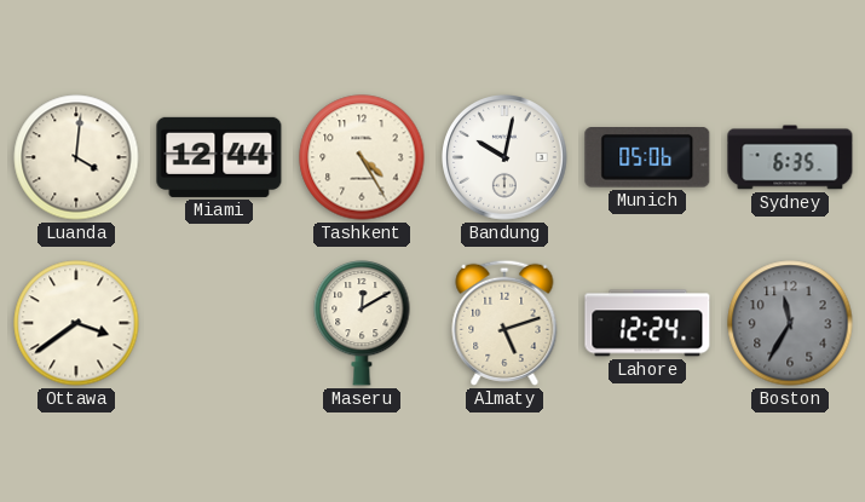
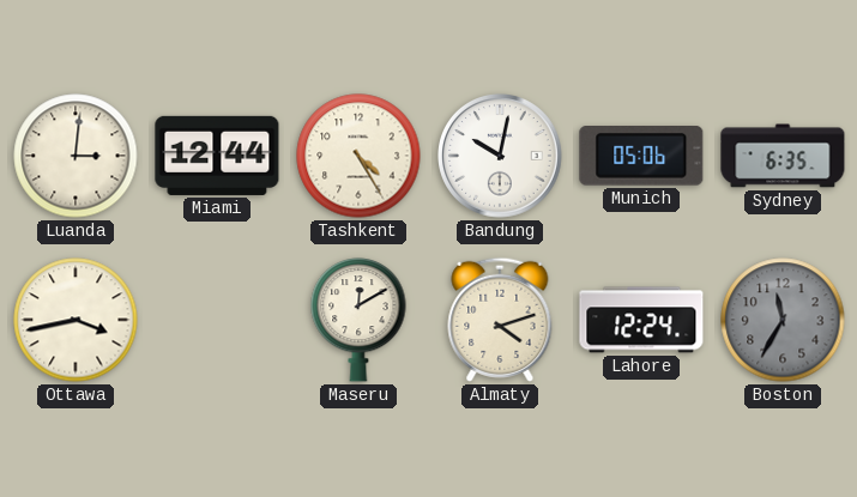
Luanda: 4:01 -> 3:01 (76, 156)
Ottawa: 3:39 -> 3:43 (76, 320)
Almaty: 5:12 -> 4:12 (500, 320)
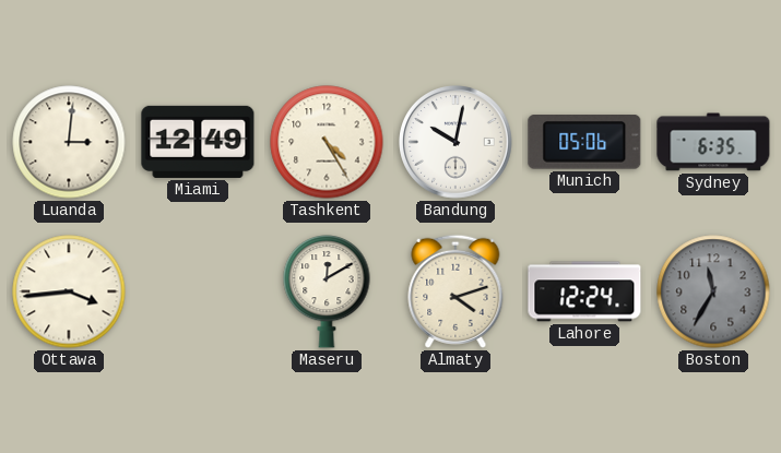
Miami: 12:44 -> 12:49 (198, 142)
Ottawa: 3:43 -> 3:44 (69, 291)
